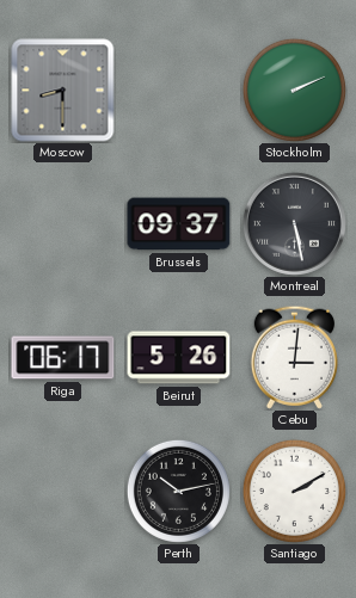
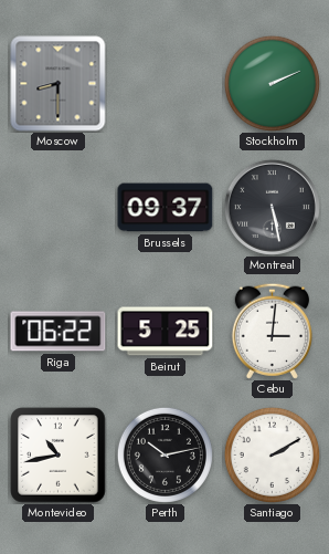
Riga: 06:17 -> 06:22 (59, 332)
Beirut: 5:26 -> 5:25 (166, 332)
Montevideo: none -> 10:43 (59, 456)
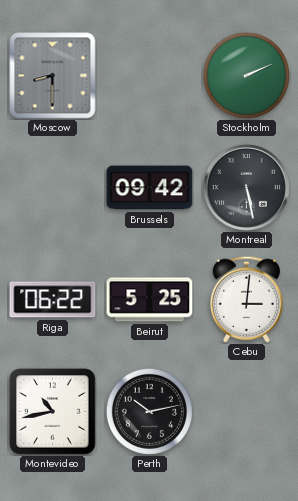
Brussels: 09:37 -> 09:42 (150, 188)
Santiago: 2:10 -> none (272, 454)
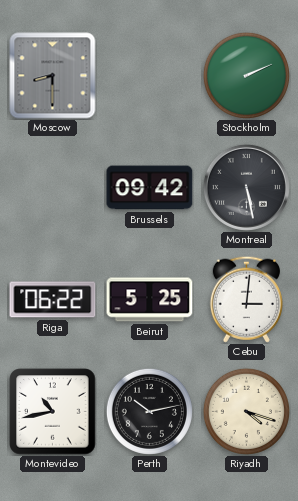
Riyadh: none -> 4:18 (246, 411)
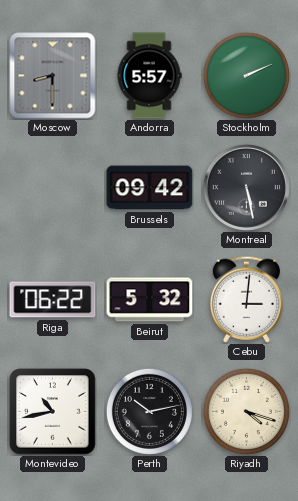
Andorra: none -> 5:57 (149, 76)
Beirut: 5:25 -> 5:32 (150, 300)
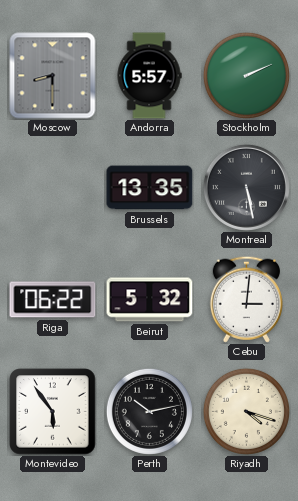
Brussels: 09:42 -> 13:35 (150, 188)
Montevideo: 10:43 -> 5:54 (53, 412)
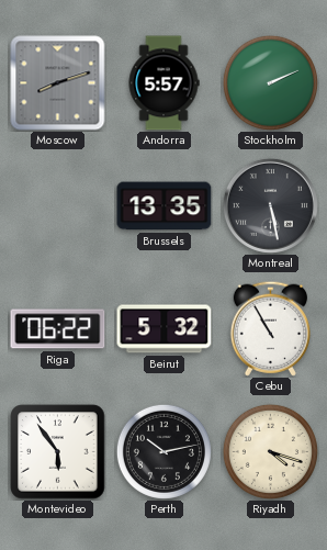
Moscow: 8:30 -> 8:12 (58, 83)
Cebu: 3:01 -> 10:55 (270, 328)
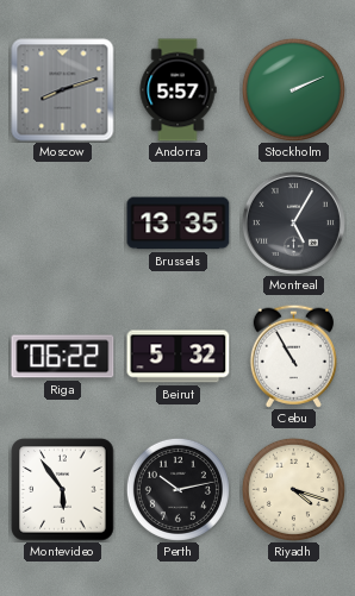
Montreal: 5:28 -> 5:05 (293, 222)
